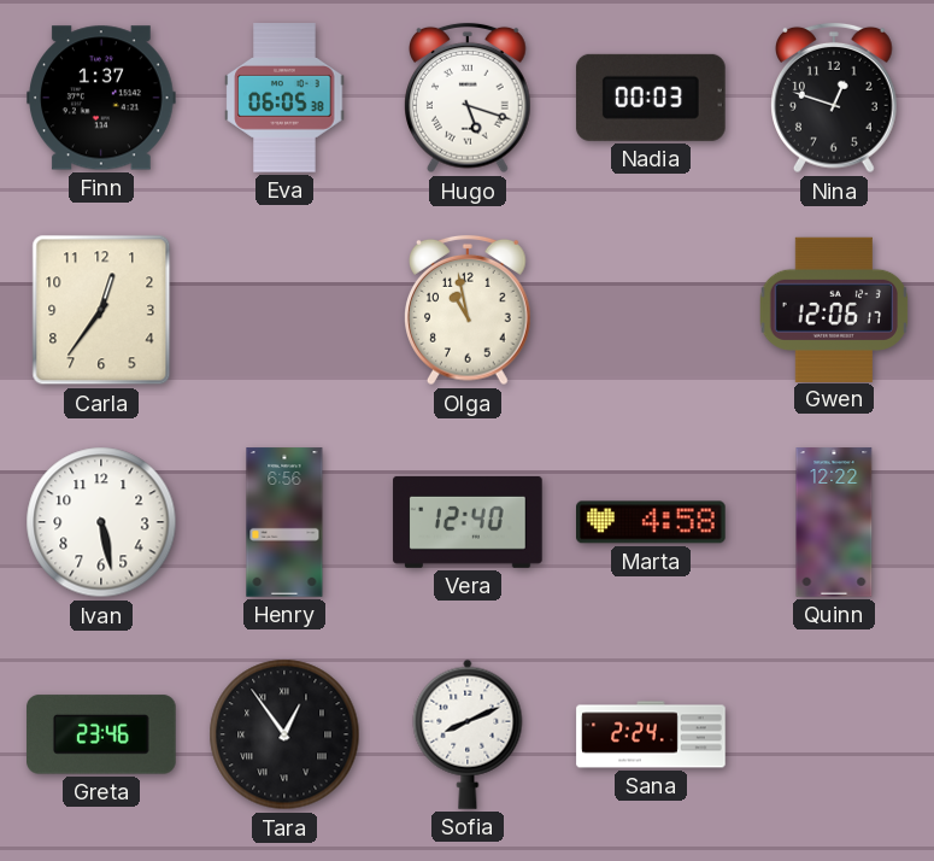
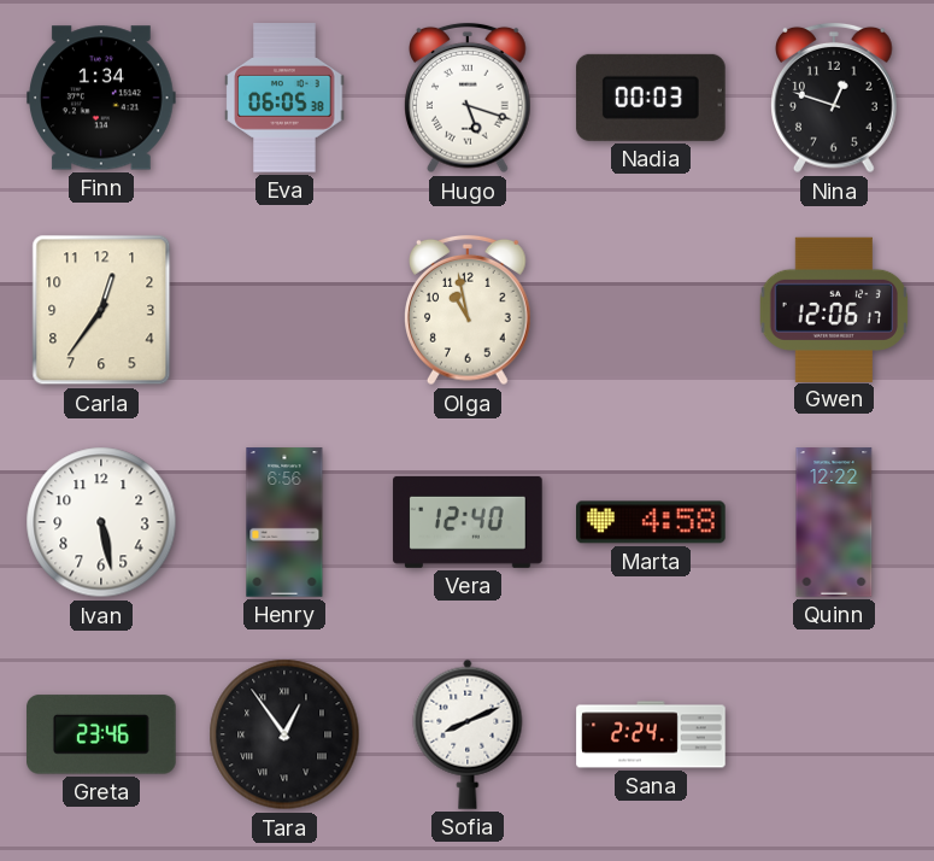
Finn: 1:37 -> 1:34 (101, 98)
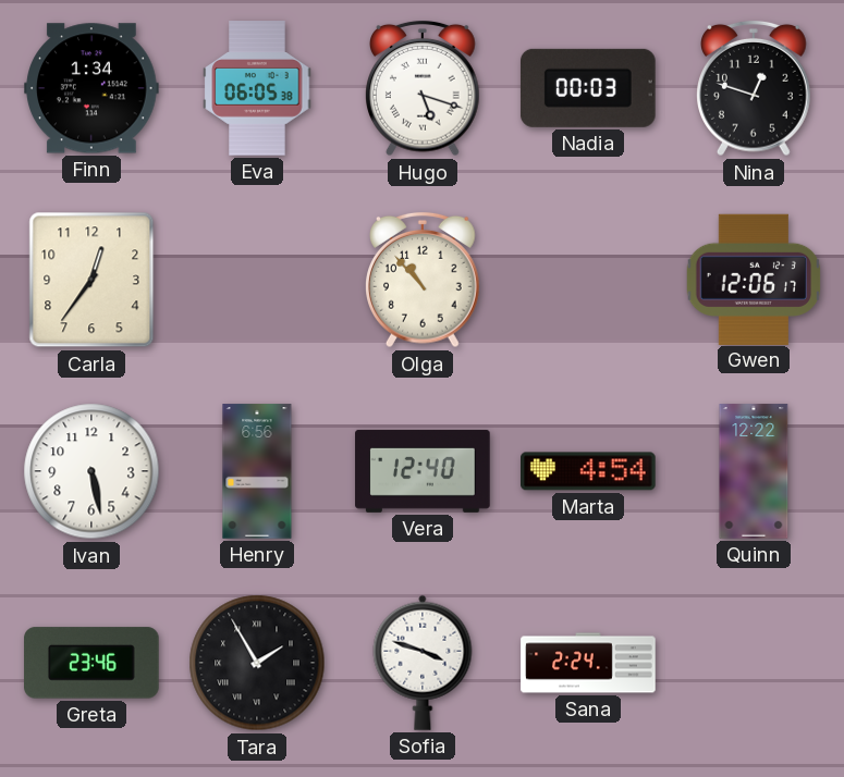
Olga: 10:58 -> 10:53 (424, 280)
Marta: 4:58 -> 4:54 (589, 471)
Tara: 12:54 -> 1:55 (257, 663)
Sofia: 8:11 -> 3:48 (423, 663)
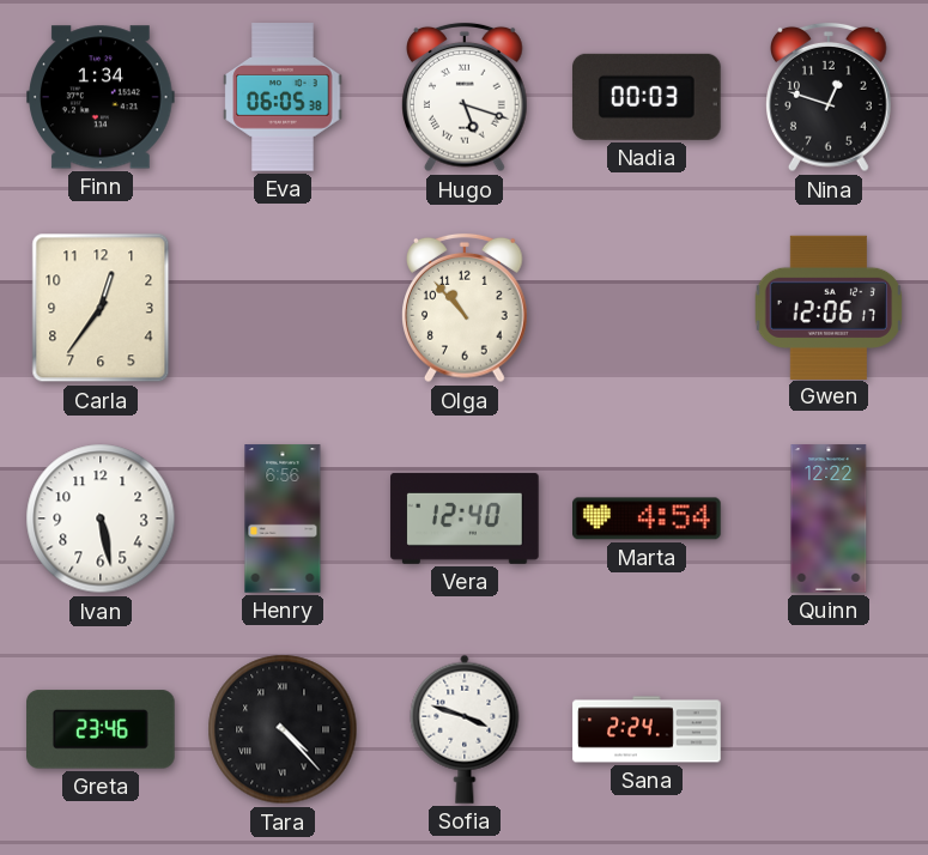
Tara: 1:55 -> 4:23 (283, 729)
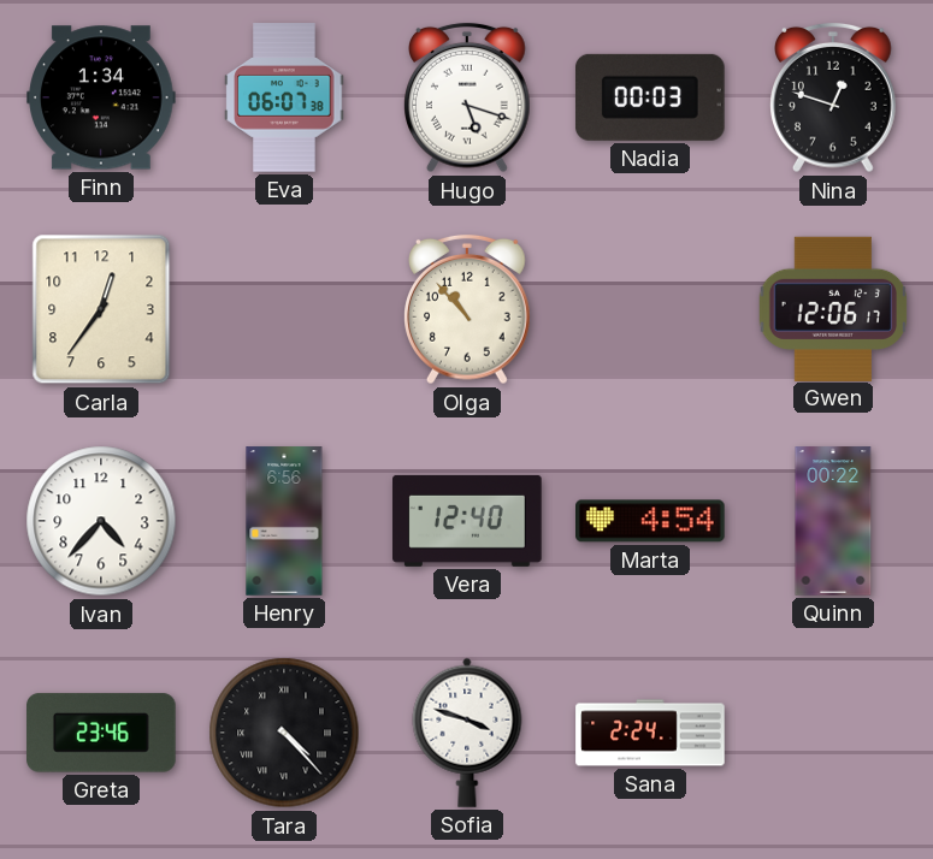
Eva: 06:05 -> 06:07 (284, 97)
Ivan: 5:28 -> 4:37 (101, 521)
Quinn: 12:22 -> 00:22 (833, 521)
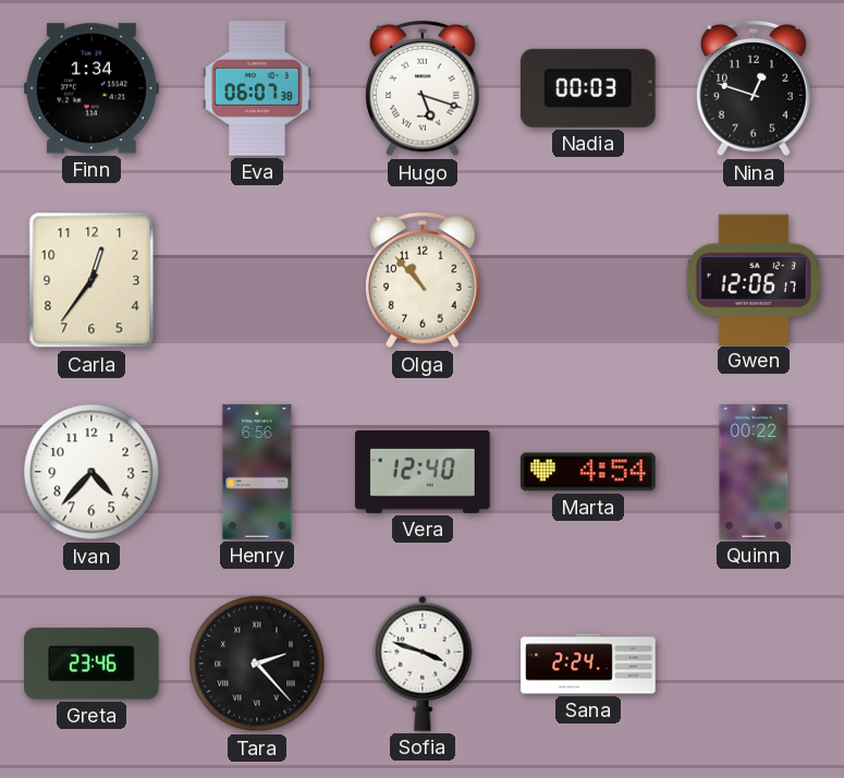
Tara: 4:23 -> 2:23 (257, 664)
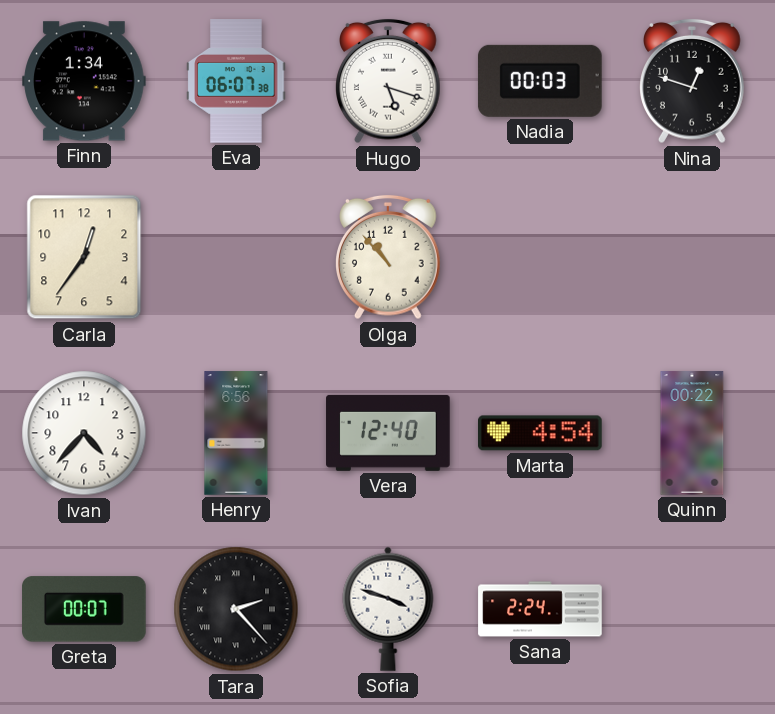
Gwen: 12:06 -> none (754, 279)
Greta: 23:46 -> 00:07 (84, 609)
